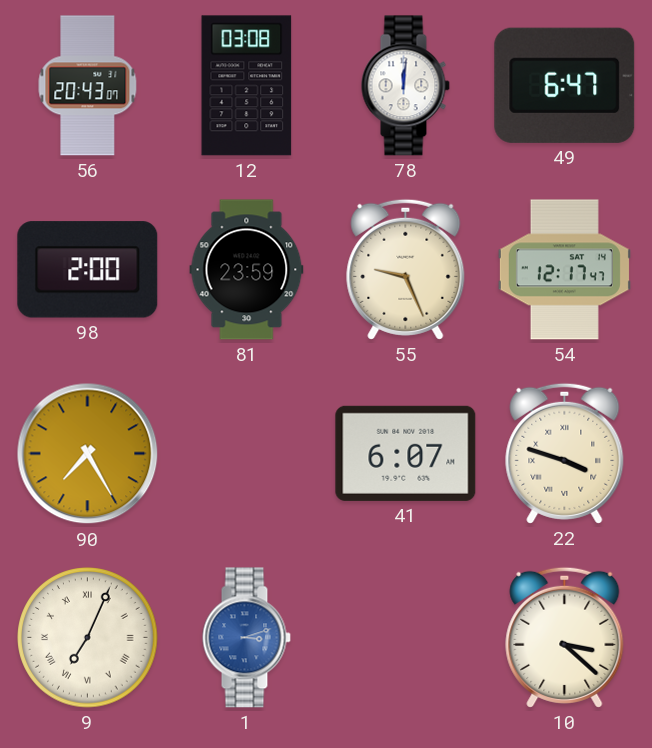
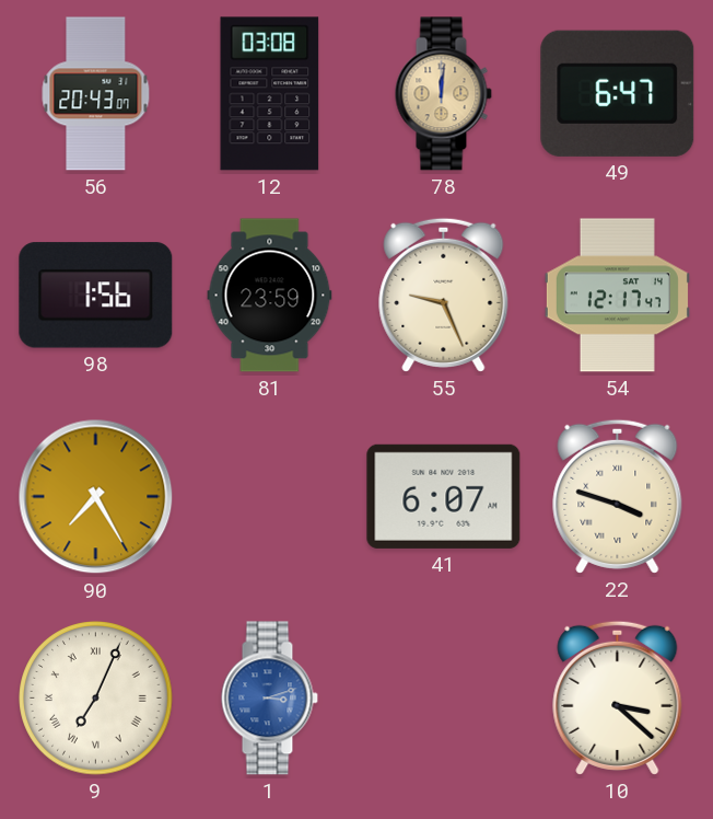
78 dial: white -> champagne (443, 94)
98: 2:00 -> 1:56 (96, 296)
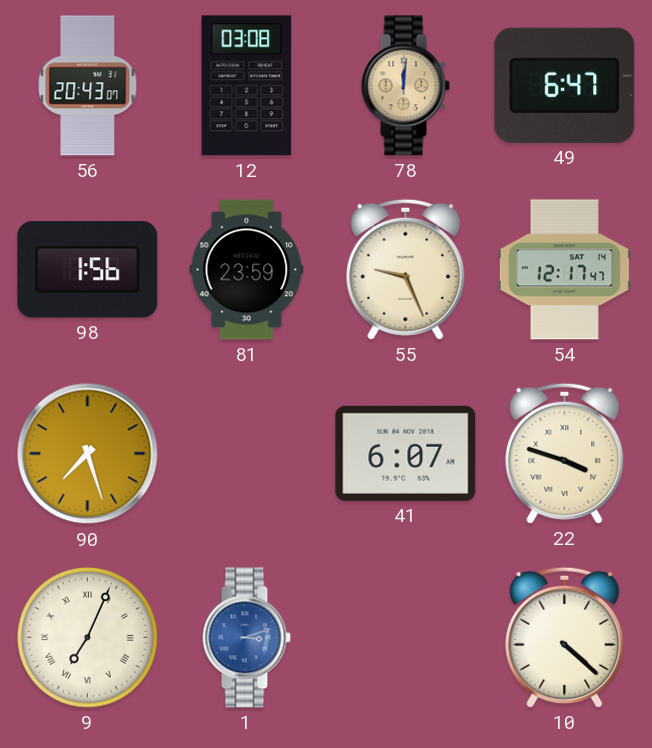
90: 7:25 -> 7:27 (88, 454)
10: 3:22 -> 4:22 (565, 637)
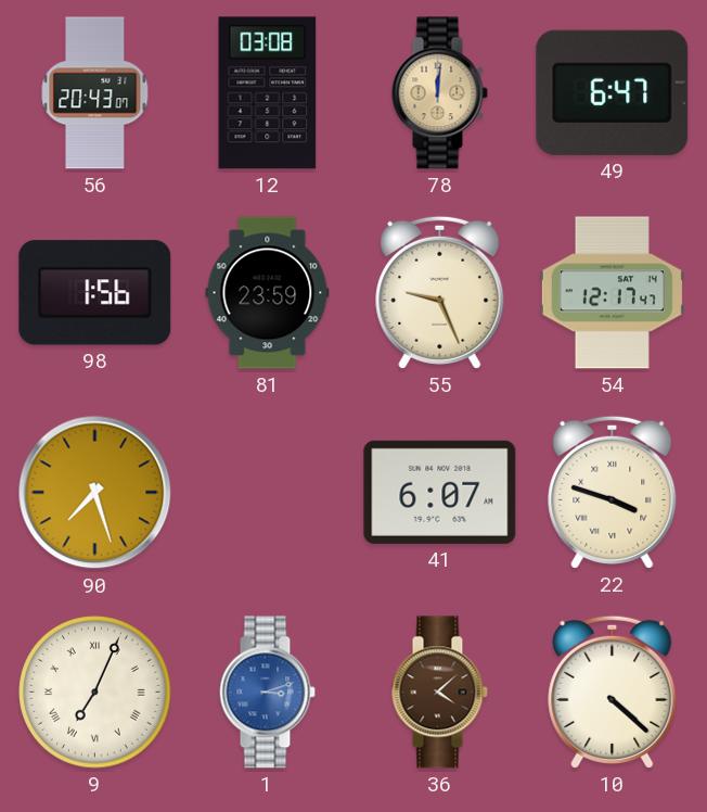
36: none -> 4:08 (439, 693)
